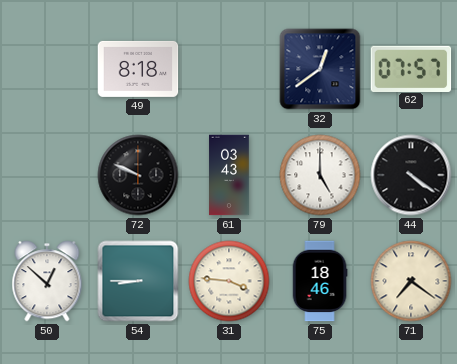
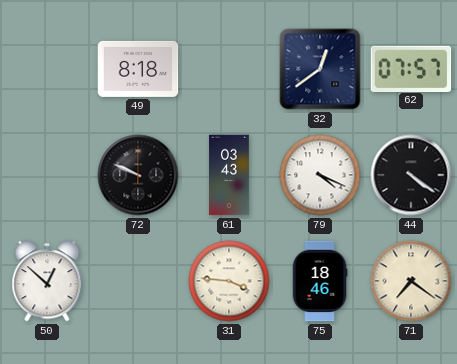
79: 5:00 -> 4:19 (320, 175)
54: 8:45 -> none (138, 281)
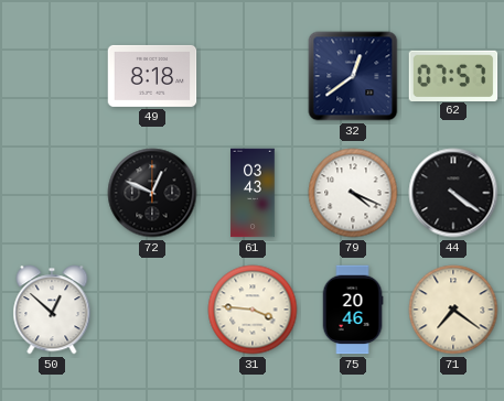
72: 9:49 -> 12:49 (152, 193)
75: 18:46 -> 20:46 (353, 310)
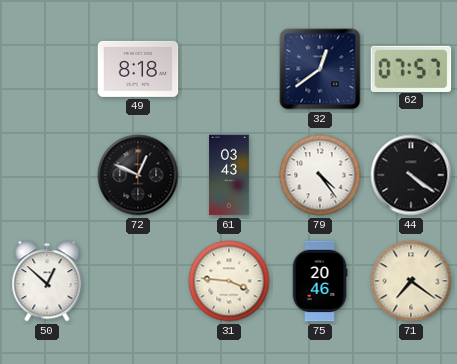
79: 4:19 -> 4:24 (320, 175)
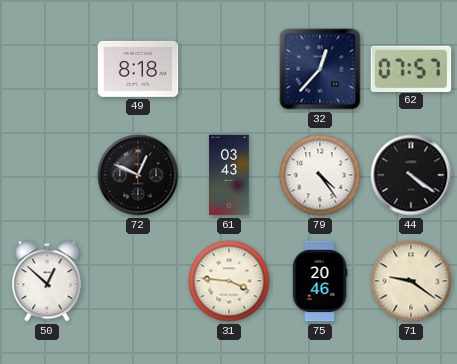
32: 12:39 -> 12:37 (320, 69)
71: 7:21 -> 9:21 (411, 281)
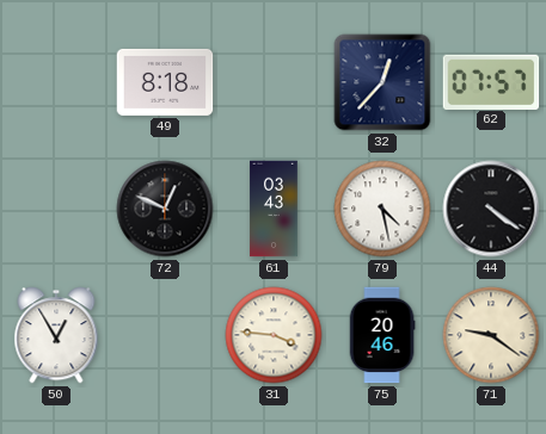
79: 4:24 -> 4:28 (382, 209)
50: 12:52 -> 12:55 (56, 335)
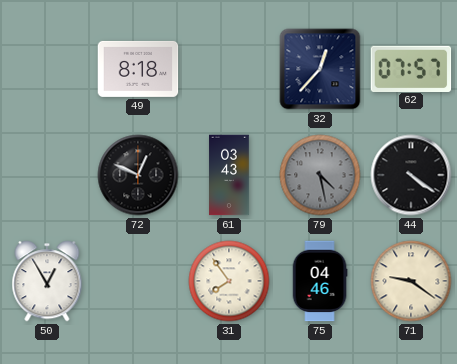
79 dial: white -> grey (320, 175)
31: 3:46 -> 7:54 (229, 281)
75: 20:46 -> 04:46 (320, 281)
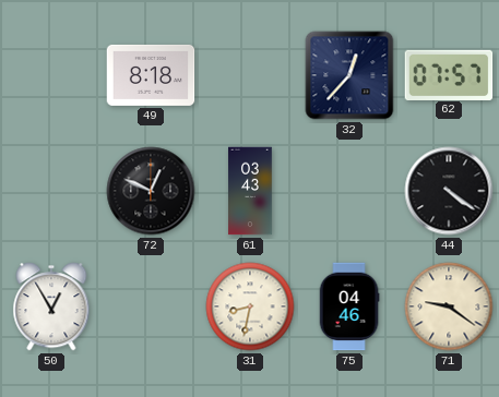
79: 4:28 -> none (320, 175)
31: 7:54 -> 8:32 (250, 306)
